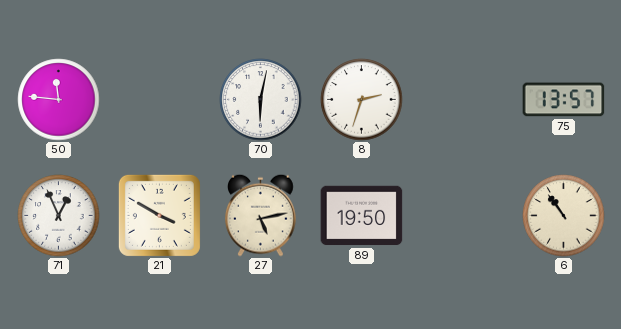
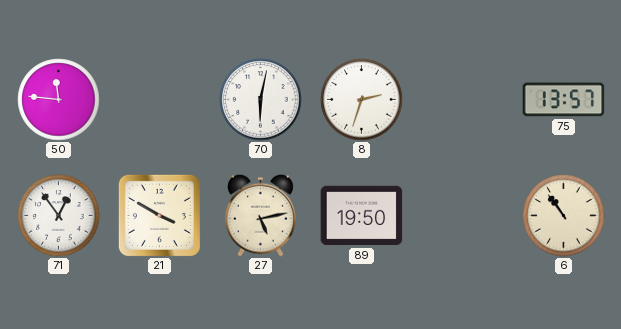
71: 12:56 -> 12:54 (59, 216)
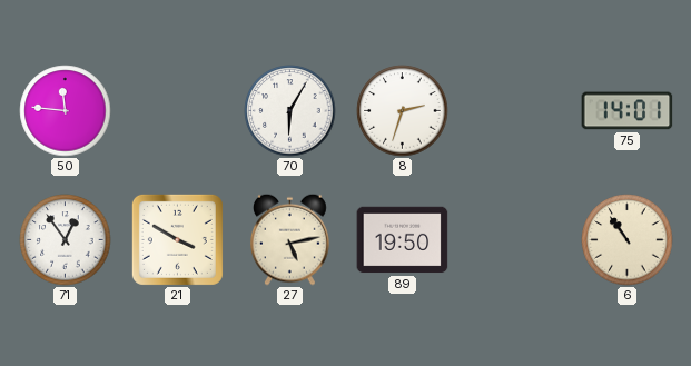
70: 6:02 -> 6:05 (290, 111)
75: 13:57 -> 14:01 (628, 111)
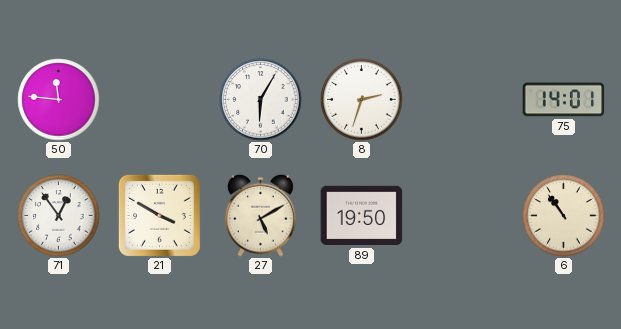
27: 5:13 -> 5:10 (261, 215)
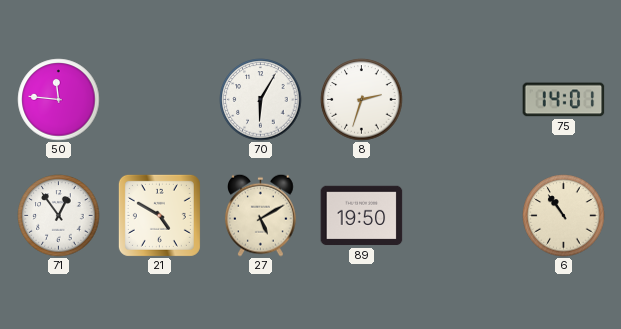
21: 3:50 -> 4:50 (159, 215)
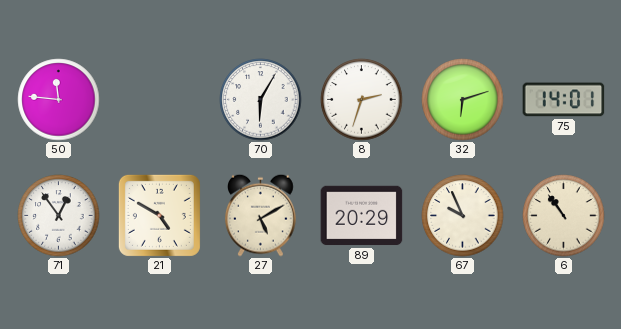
32: none -> 6:12 (463, 100)
89: 19:50 -> 20:29 (362, 216)
67: none -> 9:56 (463, 216)
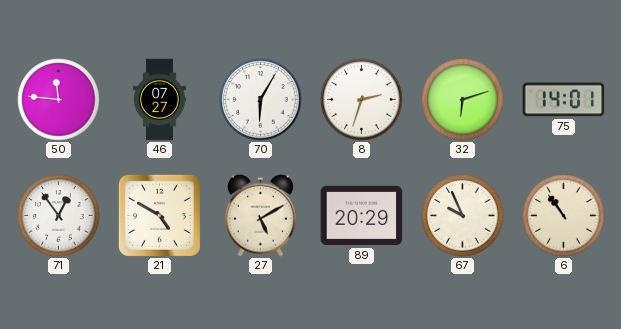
46: none -> 07:27 (160, 100)
